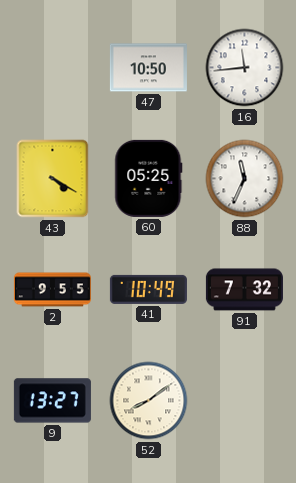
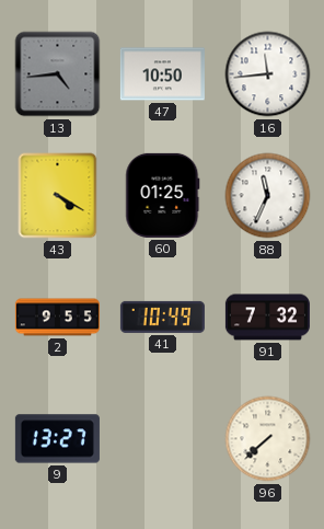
13: none -> 4:44 (58, 74)
60: 05:25 -> 01:25 (163, 195)
52: 8:09 -> none (149, 401)
96: none -> 7:38 (268, 439)
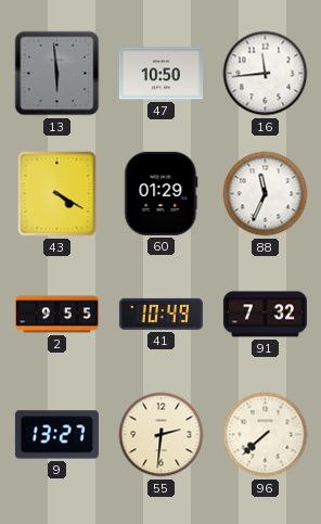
13: 4:44 -> 5:59 (57, 74)
60: 01:25 -> 01:29 (162, 193)
55: none -> 2:31 (162, 435)
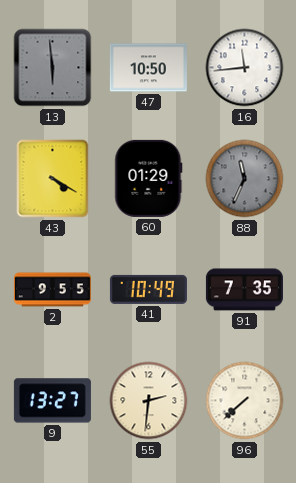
88 dial: white -> grey (245, 179)
91: 7:32 -> 7:35 (244, 290)
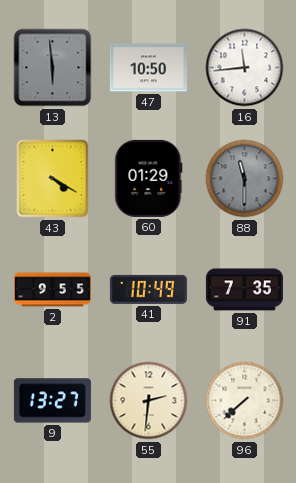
88: 11:34 -> 11:30 (245, 179)
